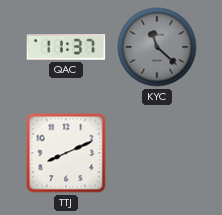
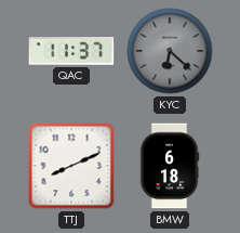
KYC: 11:22 -> 6:22 (170, 51)
BMW: none -> 6:18 (170, 166)
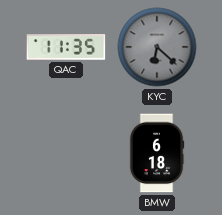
QAC: 11:37 -> 11:35 (66, 47)
TTJ: 8:11 -> none (71, 166)
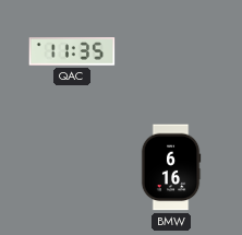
KYC: 6:22 -> none (157, 47)
BMW: 6:18 -> 6:16 (171, 167)
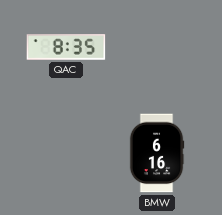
QAC: 11:35 -> 8:35 (66, 47)
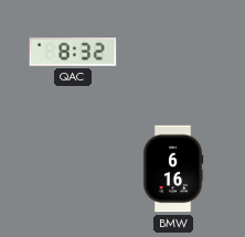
QAC: 8:35 -> 8:32 (73, 52)
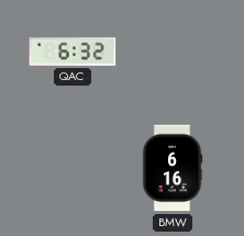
QAC: 8:32 -> 6:32 (73, 52)
